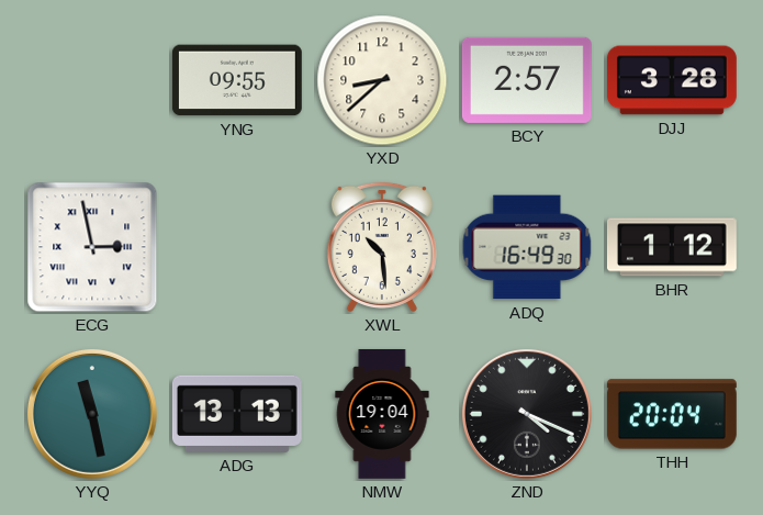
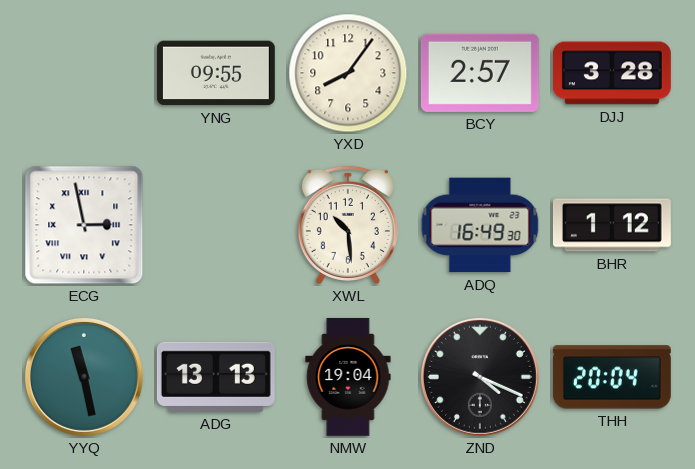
YXD: 8:38 -> 8:06 (348, 73)
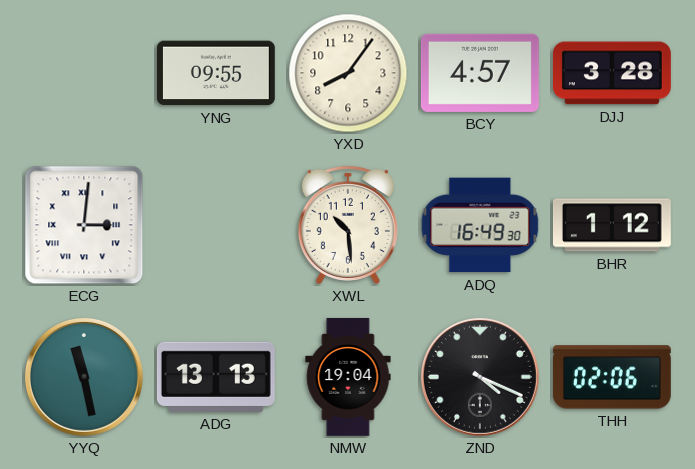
BCY: 2:57 -> 4:57 (480, 73)
ECG: 2:58 -> 3:01 (84, 225)
THH: 20:04 -> 02:06 (612, 377)
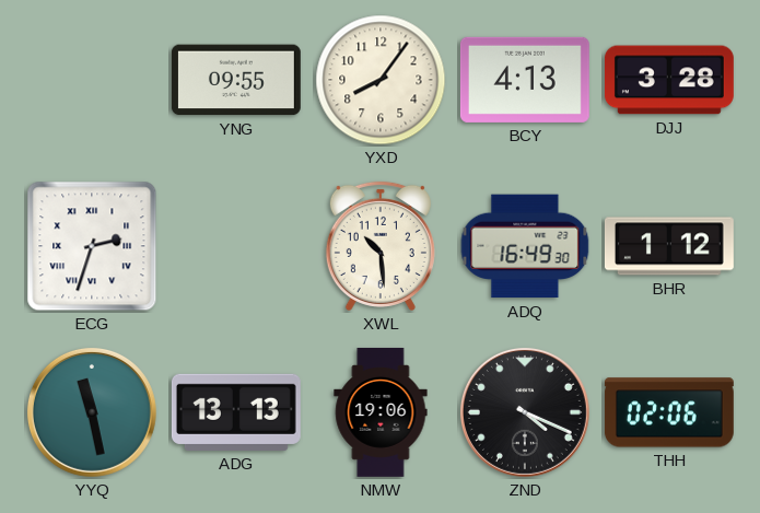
BCY: 4:57 -> 4:13 (525, 80)
ECG: 3:01 -> 2:33 (92, 246)
NMW: 19:04 -> 19:06 (381, 412)
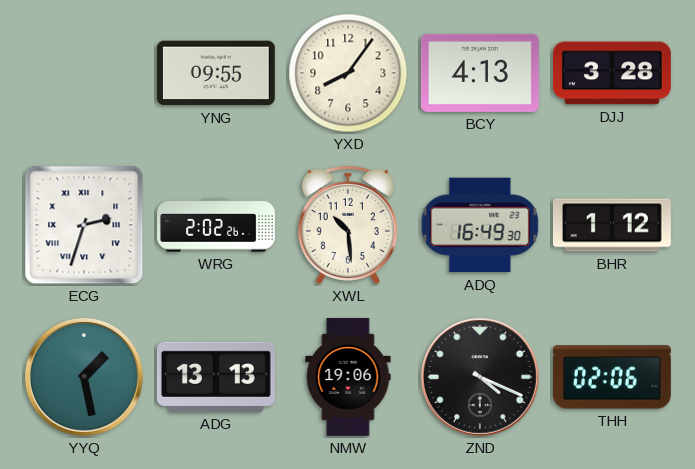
WRG: none -> 2:02 (217, 225)
YYQ: 11:28 -> 1:28 (84, 377)
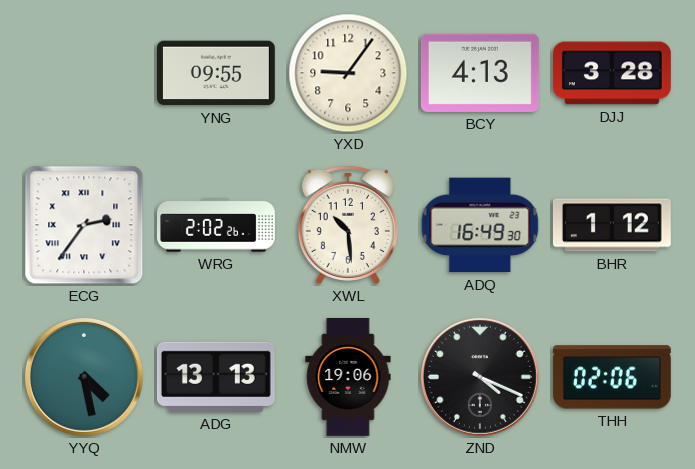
YXD: 8:06 -> 9:06 (348, 73)
ECG: 2:33 -> 2:36 (84, 225)
YYQ: 1:28 -> 4:28 (84, 377)
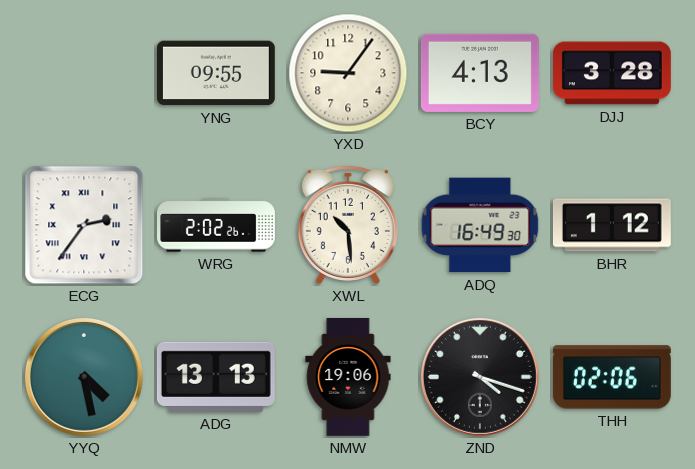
ZND: 4:19 -> 4:18 (480, 377)
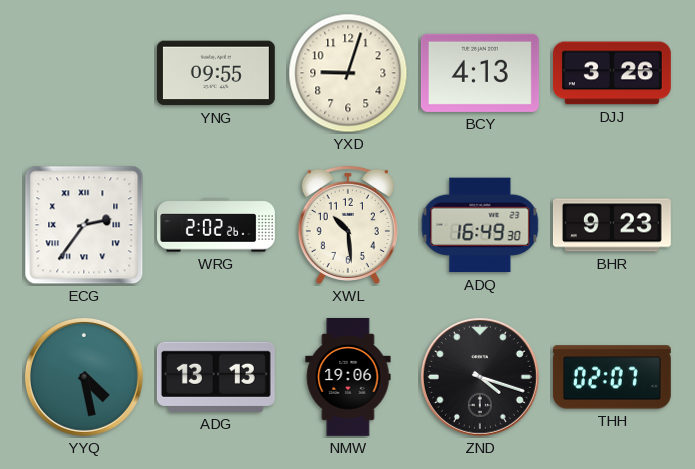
YXD: 9:06 -> 9:03 (348, 73)
DJJ: 3:28 -> 3:26 (612, 73)
BHR: 1:12 -> 9:23 (612, 225)
THH: 02:06 -> 02:07 (612, 377)
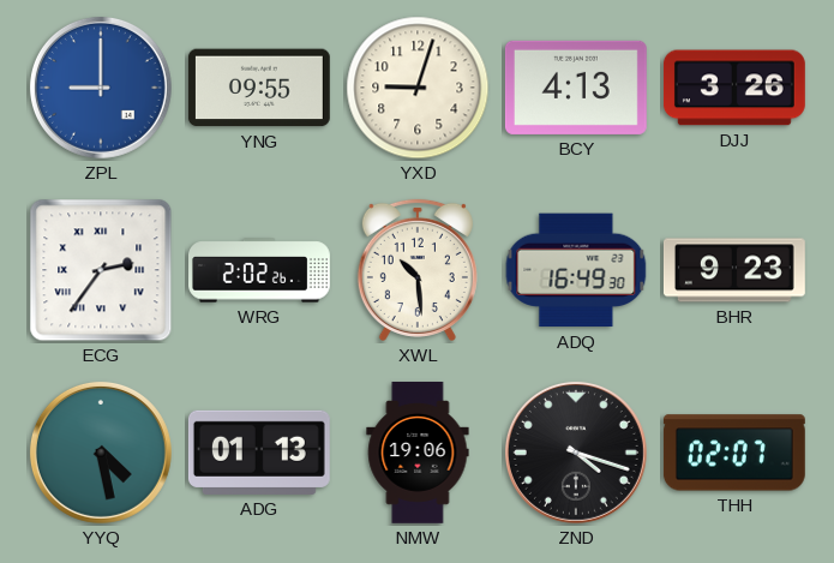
ZPL: none -> 9:00 (101, 88)
ADG: 13:13 -> 01:13 (259, 453)
